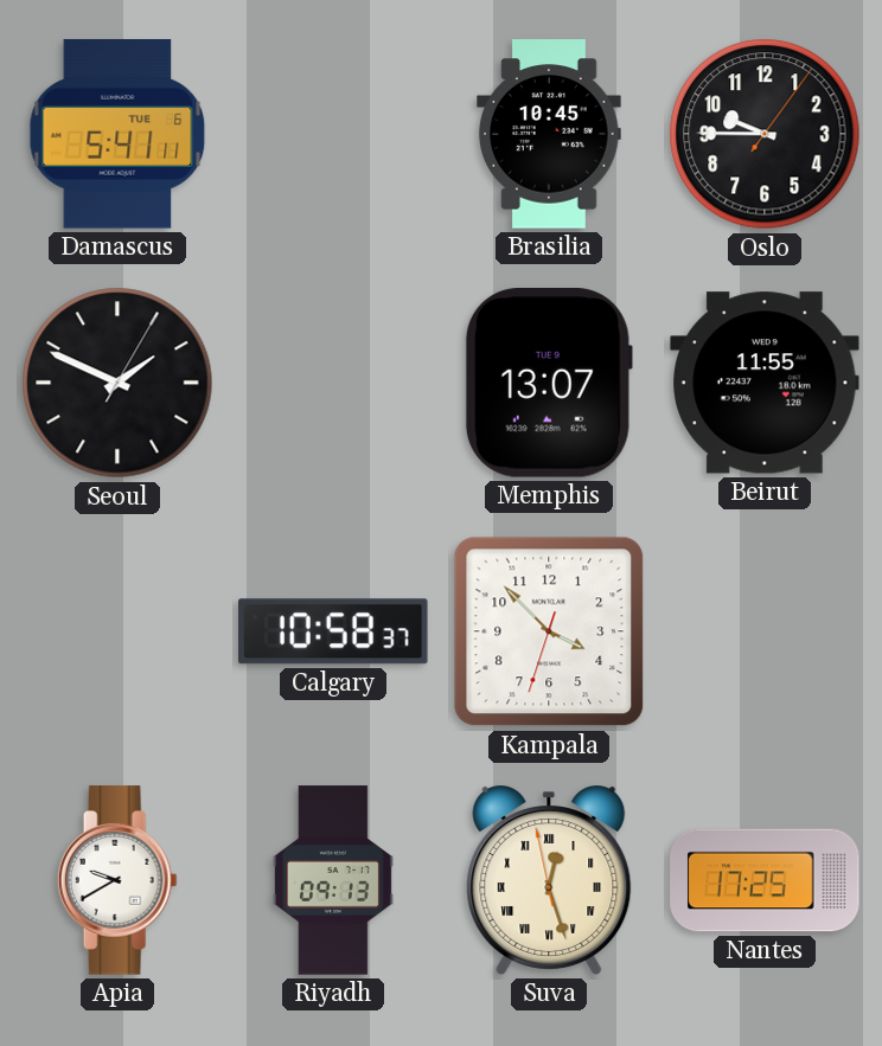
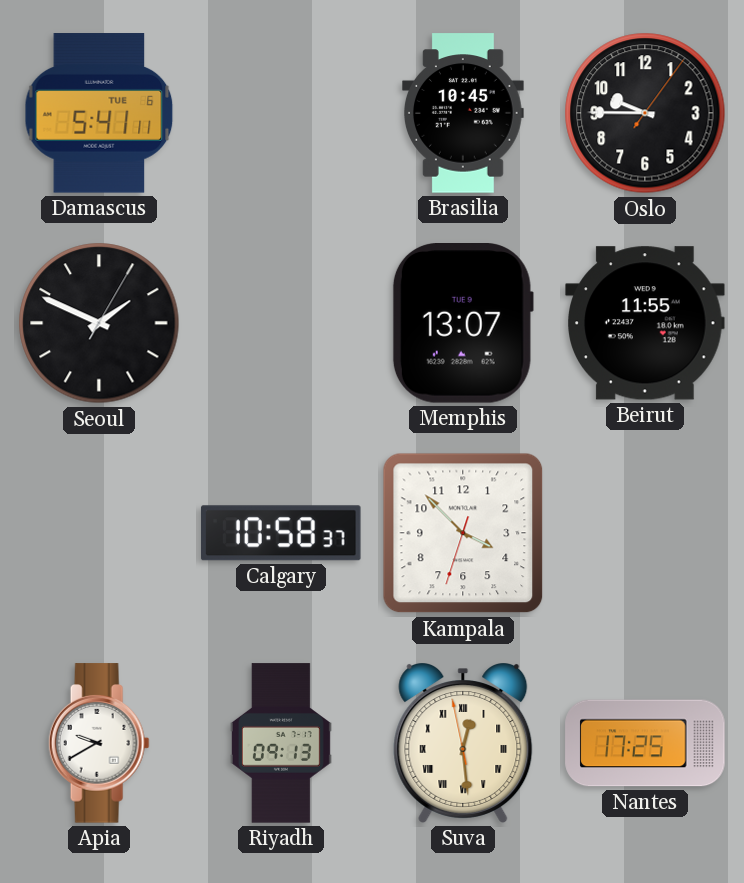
Suva: 12:26 -> 12:28 (463, 744)
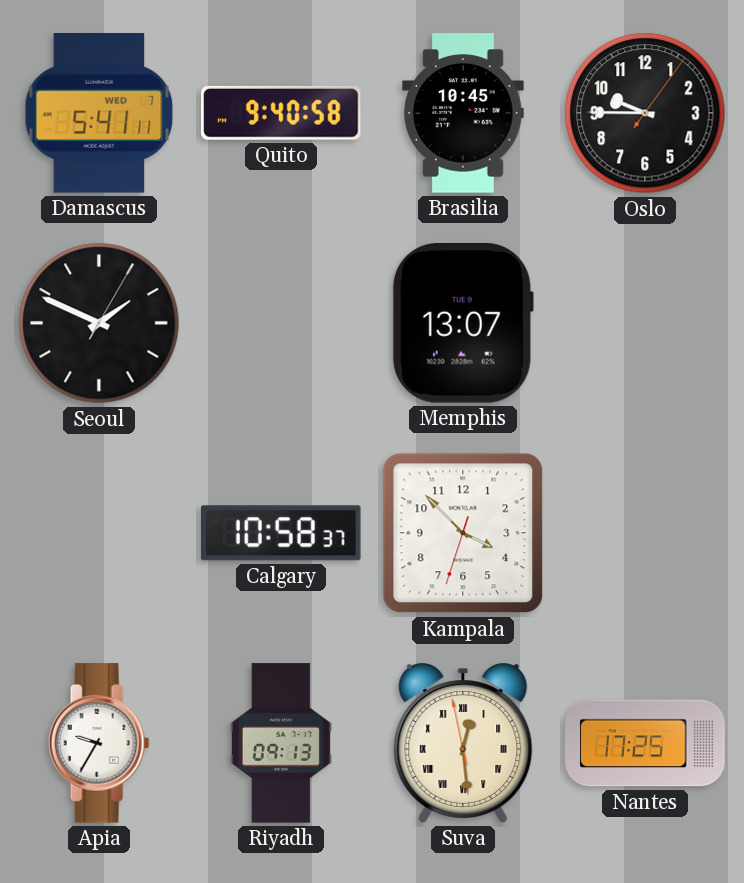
Damascus date: TUE 6 -> WED 7 (99, 113)
Quito: none -> 9:40 (281, 113)
Beirut: 11:55 -> none (645, 323)
Apia: 9:40 -> 9:35 (99, 743)
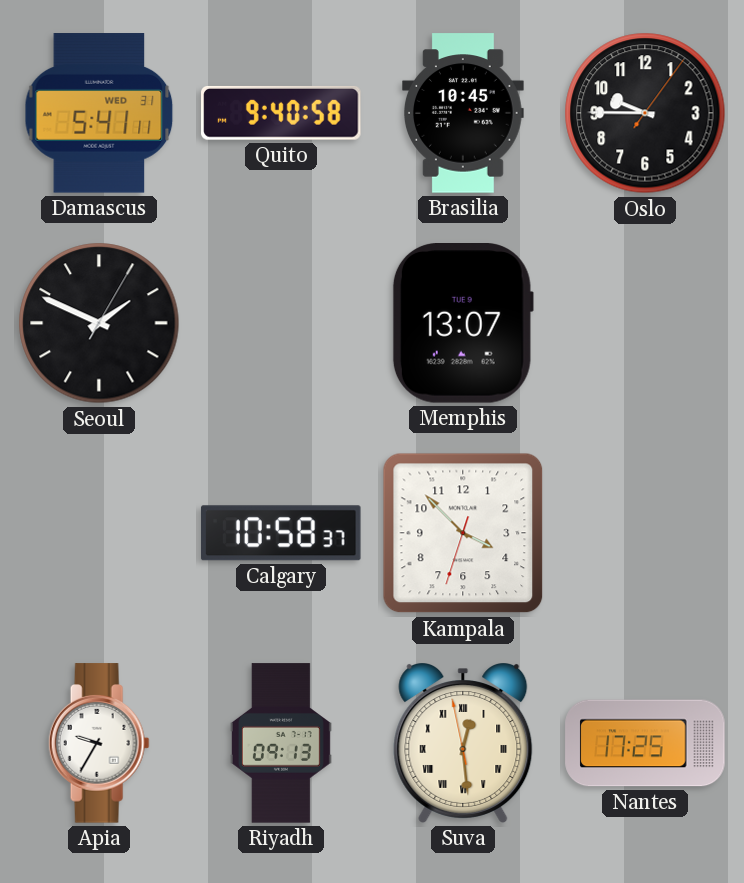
Damascus date: WED 7 -> WED 31 (99, 113)
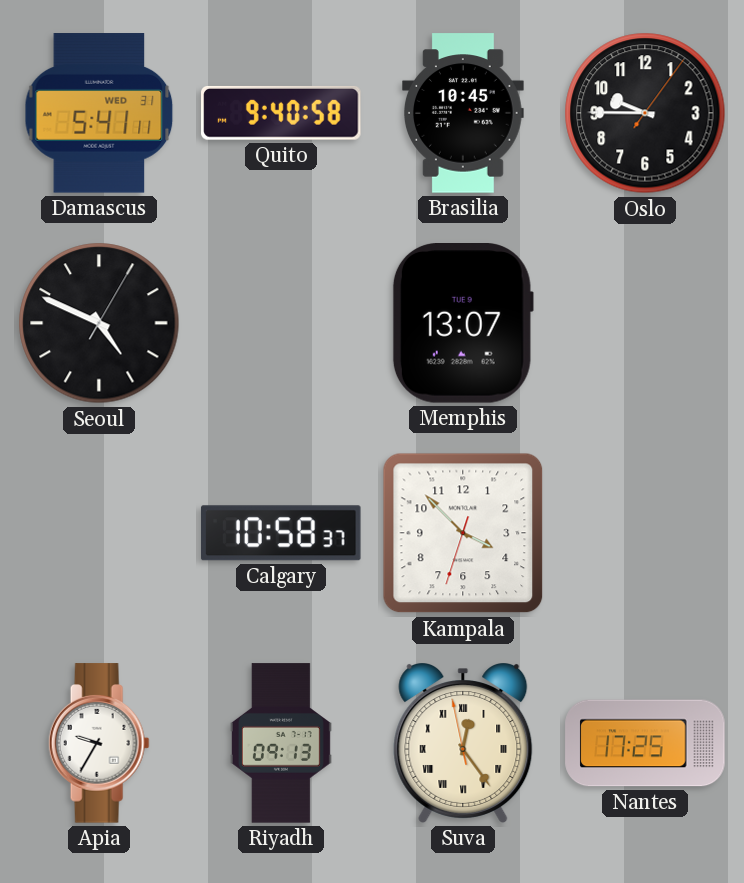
Seoul: 1:49 -> 4:49 (99, 323)
Suva: 12:28 -> 12:23 (463, 744)
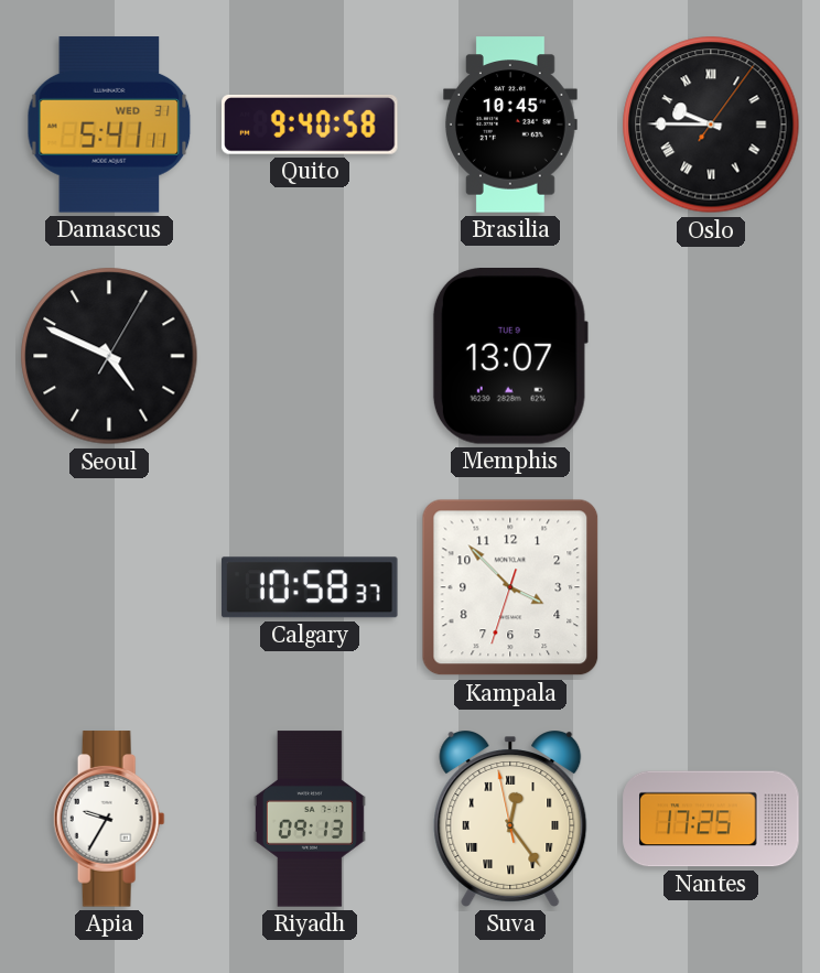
Oslo numerals: Arabic -> Roman (711, 125)
